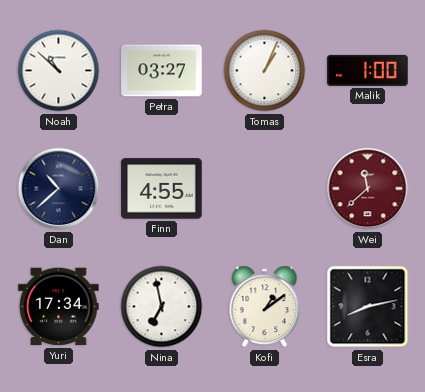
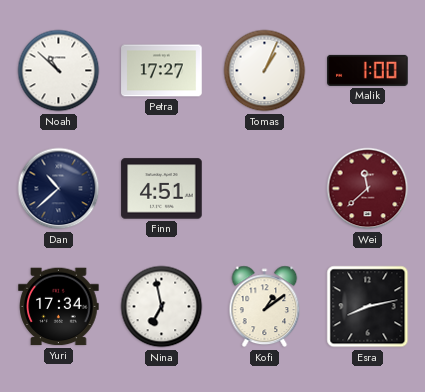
Petra: 03:27 -> 17:27 (162, 71)
Finn: 4:55 -> 4:51 (162, 189)
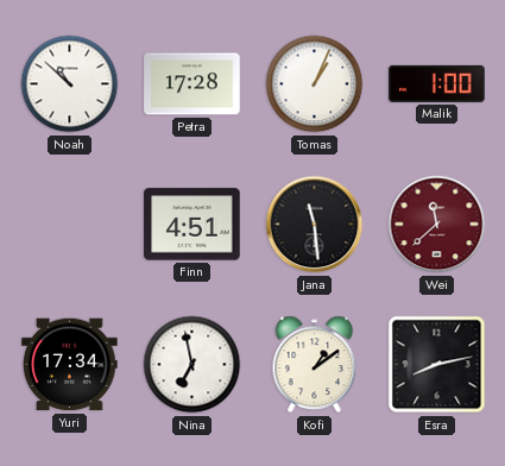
Petra: 17:27 -> 17:28 (192, 84)
Dan: 10:38 -> none (59, 189)
Jana: none -> 11:29 (315, 225)
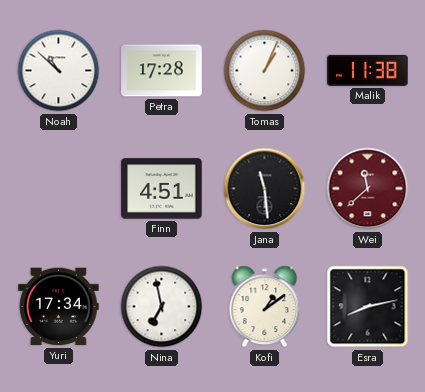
Malik: 1:00 -> 11:38 (368, 70)
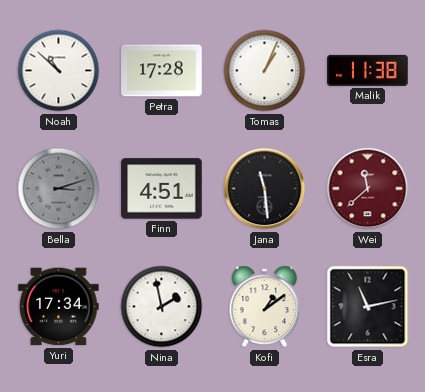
Bella: none -> 3:12 (59, 189)
Nina: 6:58 -> 1:58 (162, 307)
Esra: 8:13 -> 11:13 (368, 307)
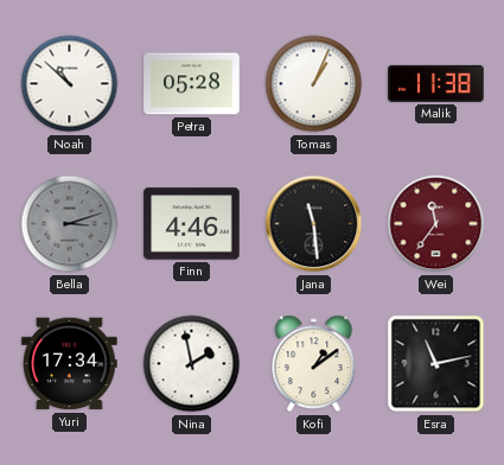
Petra: 17:28 -> 05:28 (192, 84)
Finn: 4:51 -> 4:46 (192, 224)
Wei: 11:38 -> 11:36 (436, 224)
